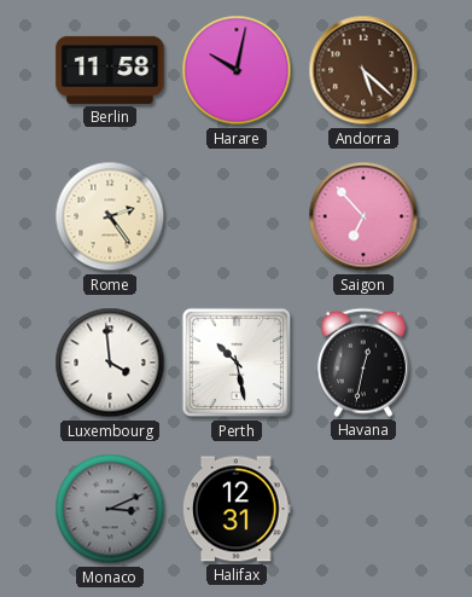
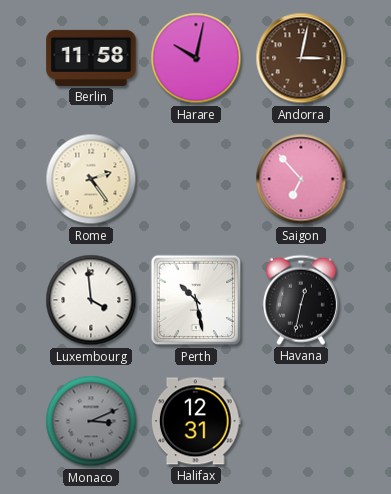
Andorra: 5:22 -> 3:02 (301, 58)
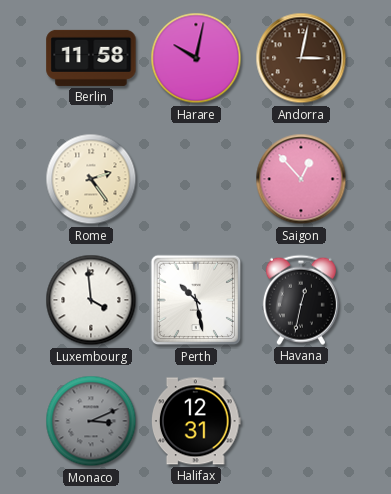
Saigon: 6:53 -> 12:53 (301, 179)
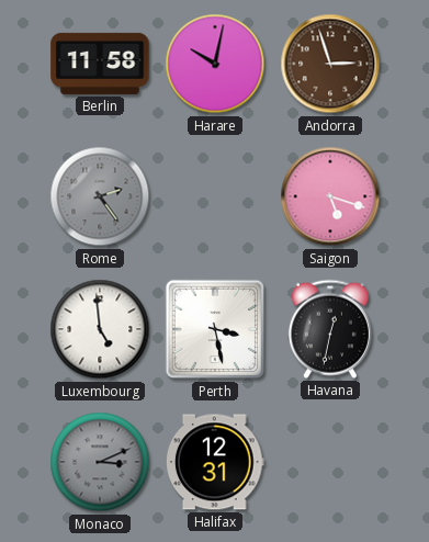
Andorra: 3:02 -> 2:57 (330, 64)
Rome dial: cream -> grey (100, 196)
Saigon: 12:53 -> 5:18 (330, 196)
Luxembourg: 3:59 -> 4:59 (100, 329)
Perth: 10:28 -> 3:28 (215, 329)
